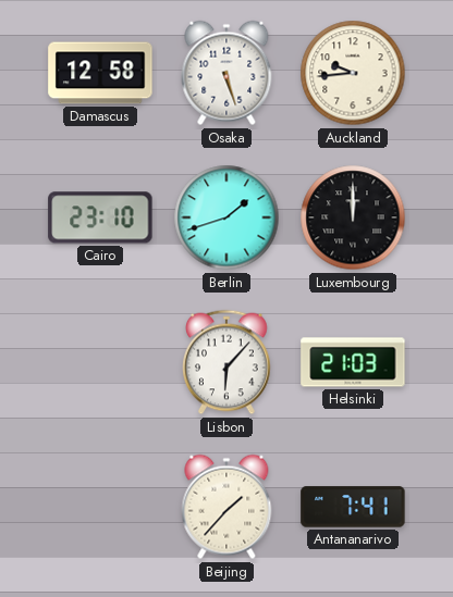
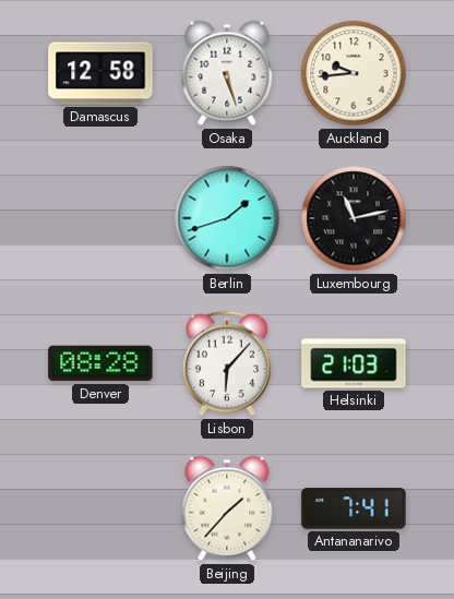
Cairo: 23:10 -> none (100, 217)
Luxembourg: 12:00 -> 11:13 (354, 218)
Denver: none -> 08:28 (100, 363)
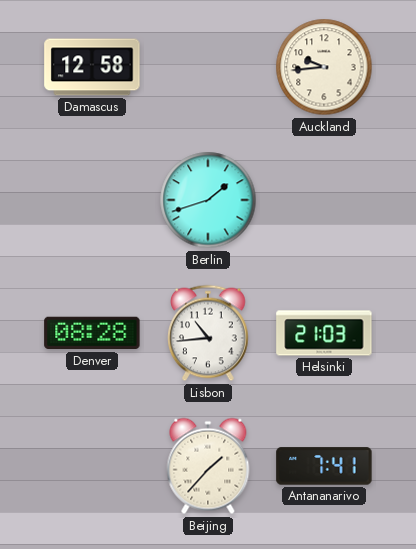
Osaka: 5:27 -> none (227, 73)
Luxembourg: 11:13 -> none (354, 218)
Lisbon: 6:07 -> 10:44 (209, 333)
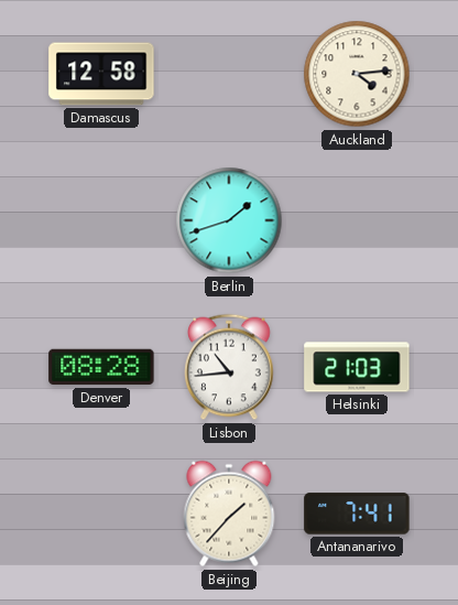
Auckland: 9:44 -> 4:14 (357, 74)
